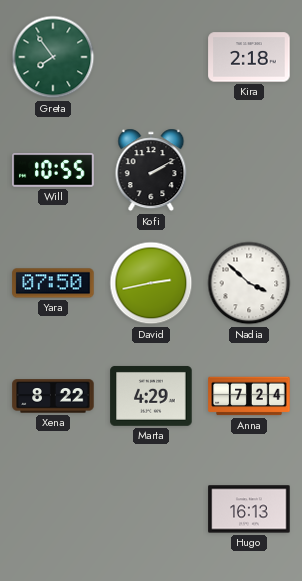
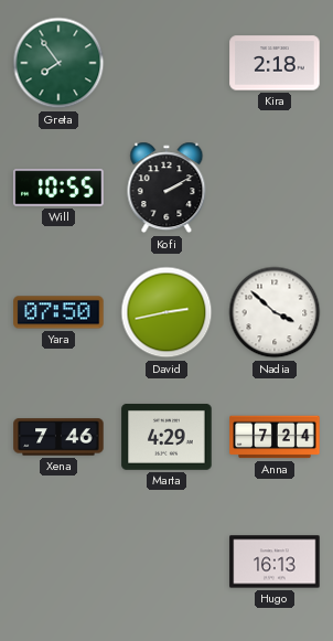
Xena: 8:22 -> 7:46 (58, 437)
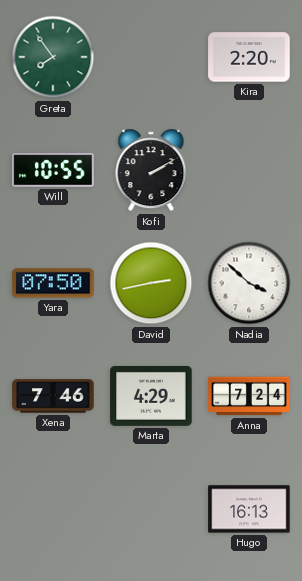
Kira: 2:18 -> 2:20 (249, 57)
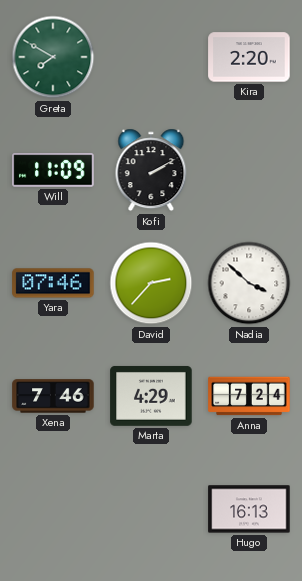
Greta: 7:54 -> 7:50 (53, 57)
Will: 10:55 -> 11:09 (53, 170)
Yara: 07:50 -> 07:46 (53, 283)
David: 2:43 -> 2:37 (151, 283)
